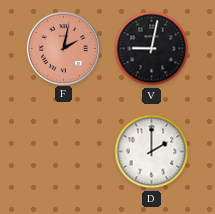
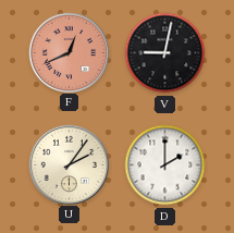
F: 2:02 -> 12:41 (69, 52)
U: none -> 2:06 (69, 164)
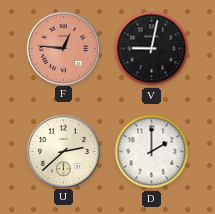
F: 12:41 -> 12:46 (63, 48)
U: 2:06 -> 2:38 (63, 151)
